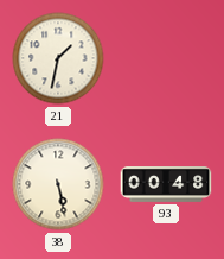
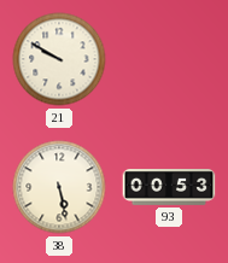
21: 1:32 -> 9:50 (59, 59)
93: 00:48 -> 00:53 (169, 188)
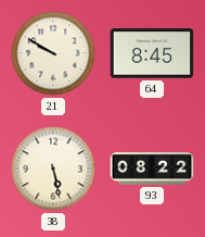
64: none -> 8:45 (152, 53)
93: 00:53 -> 08:22 (152, 170)
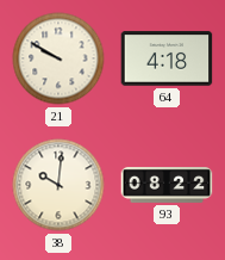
64: 8:45 -> 4:18 (167, 58)
38: 5:28 -> 10:01 (58, 185)
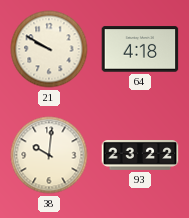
93: 08:22 -> 23:22 (140, 156)
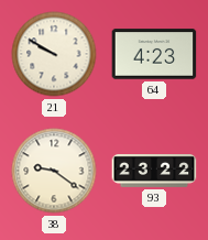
64: 4:18 -> 4:23 (154, 54)
38: 10:01 -> 9:21 (54, 171)
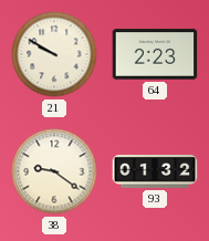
64: 4:23 -> 2:23 (155, 54)
93: 23:22 -> 01:32 (155, 172)
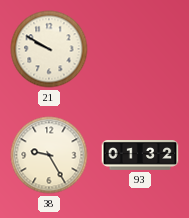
64: 2:23 -> none (155, 54)
38: 9:21 -> 9:25 (49, 155)
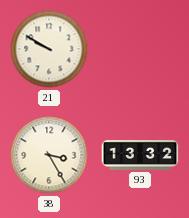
38: 9:25 -> 3:25 (49, 155)
93: 01:32 -> 13:32 (140, 156)
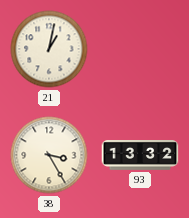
21: 9:50 -> 1:02 (49, 49)
